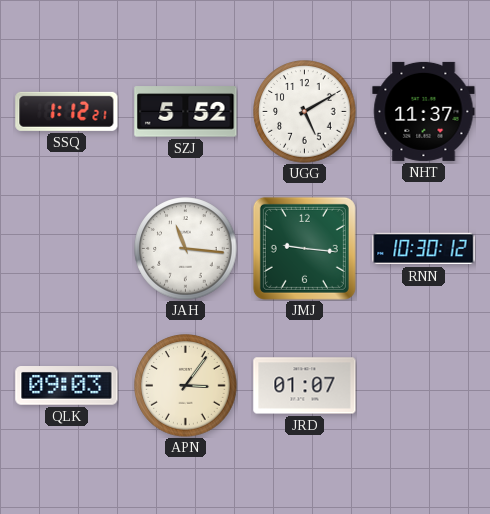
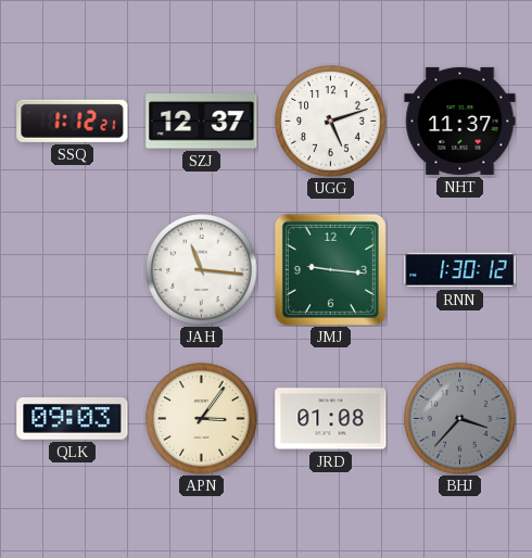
SZJ: 5:52 -> 12:37 (202, 122)
UGG: 5:10 -> 5:12 (331, 122)
RNN: 10:30 -> 1:30 (460, 270)
JRD: 01:07 -> 01:08 (331, 419)
BHJ: none -> 3:37 (460, 419)
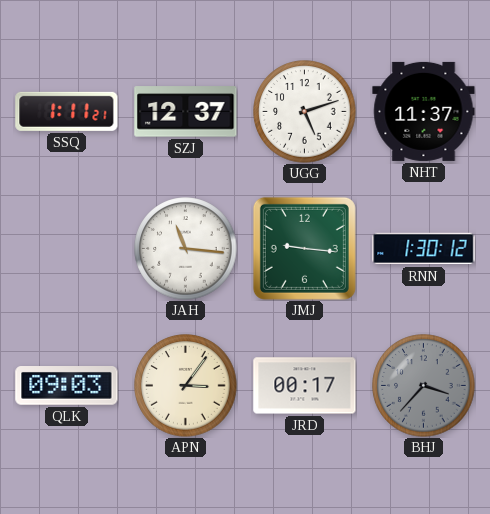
SSQ: 1:12 -> 1:11 (67, 111)
JRD: 01:08 -> 00:17 (305, 386)
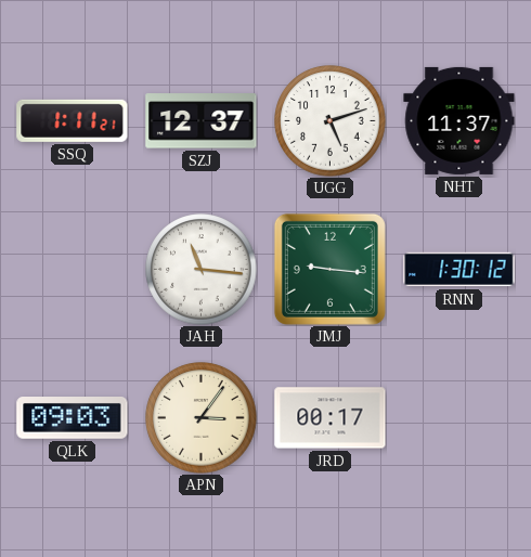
BHJ: 3:37 -> none (424, 386)
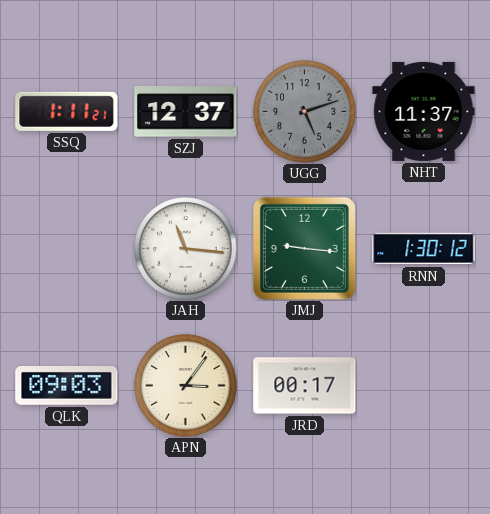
UGG dial: white -> grey (305, 112)
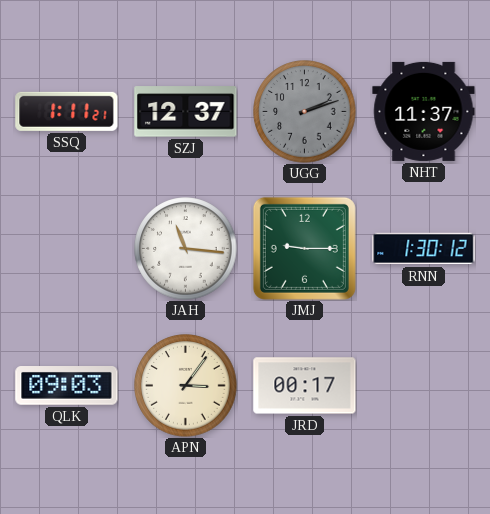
UGG: 5:12 -> 2:12 (305, 112)
JMJ: 9:16 -> 9:15 (304, 248)
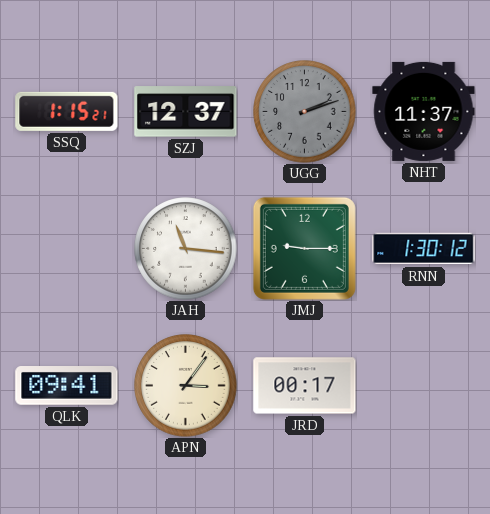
SSQ: 1:11 -> 1:15 (67, 111)
QLK: 09:03 -> 09:41 (67, 386)
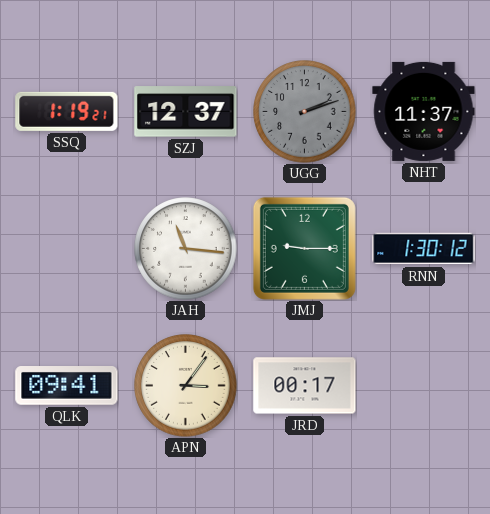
SSQ: 1:15 -> 1:19 (67, 111)
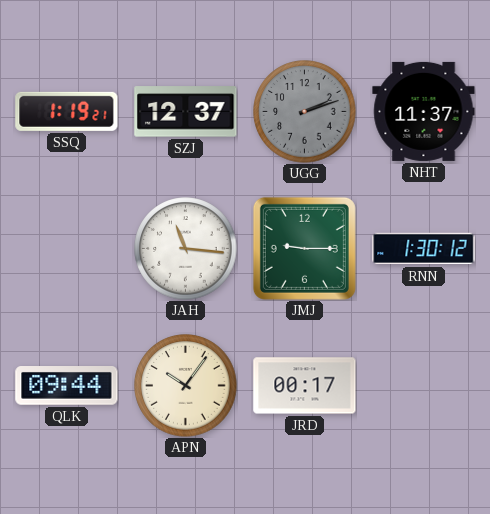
QLK: 09:41 -> 09:44 (67, 386)
APN: 3:06 -> 10:06 (186, 386)
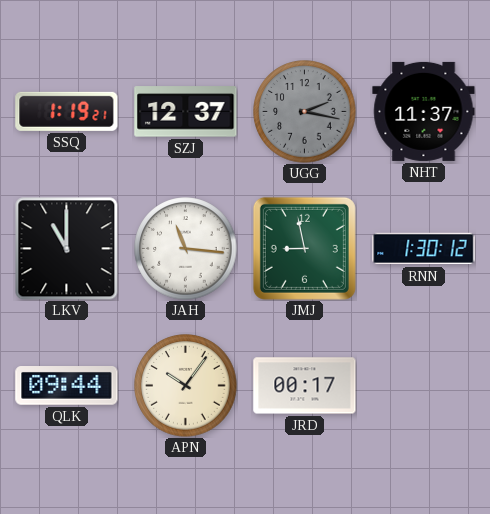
UGG: 2:12 -> 2:17 (305, 112)
LKV: none -> 11:00 (66, 248)
JMJ: 9:15 -> 8:58 (304, 248)
